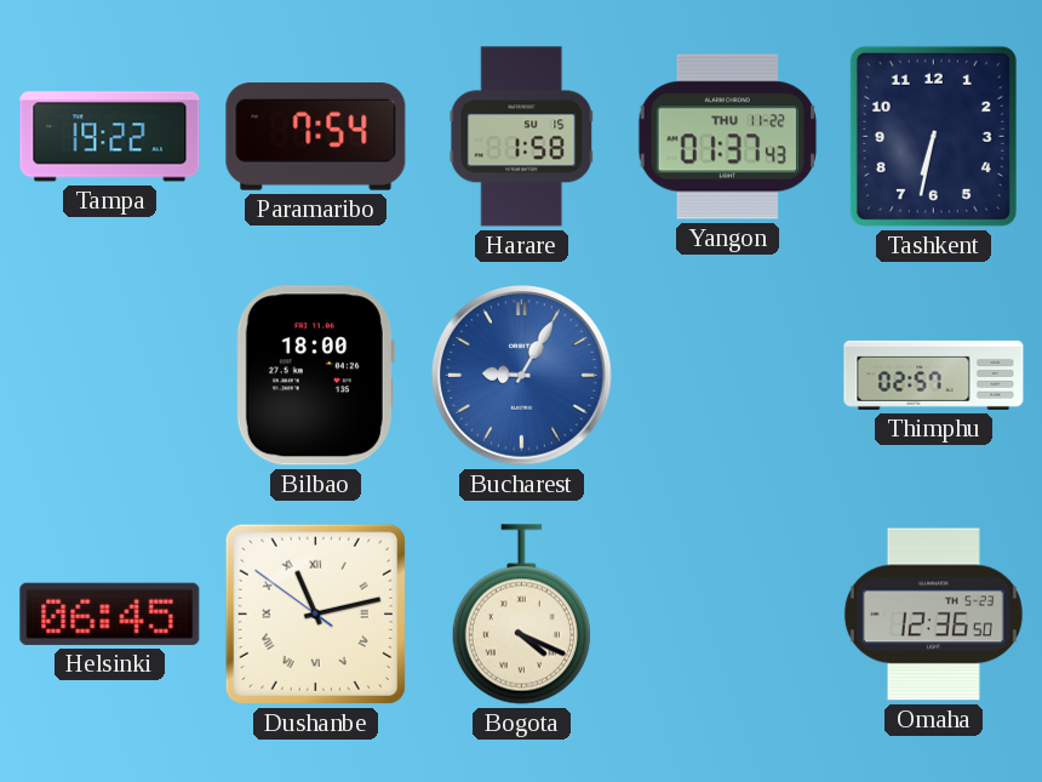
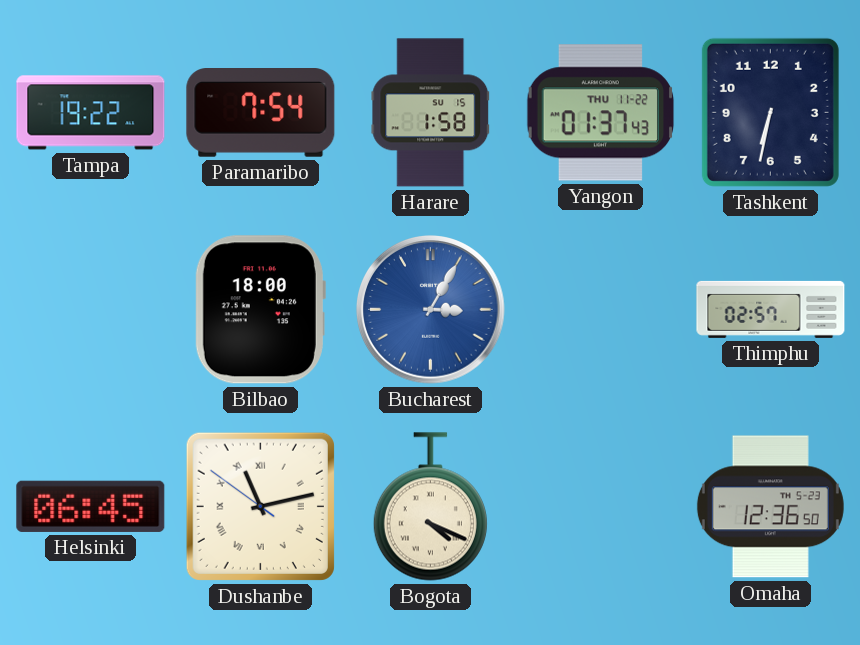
Bucharest: 9:05 -> 3:05 (431, 310)
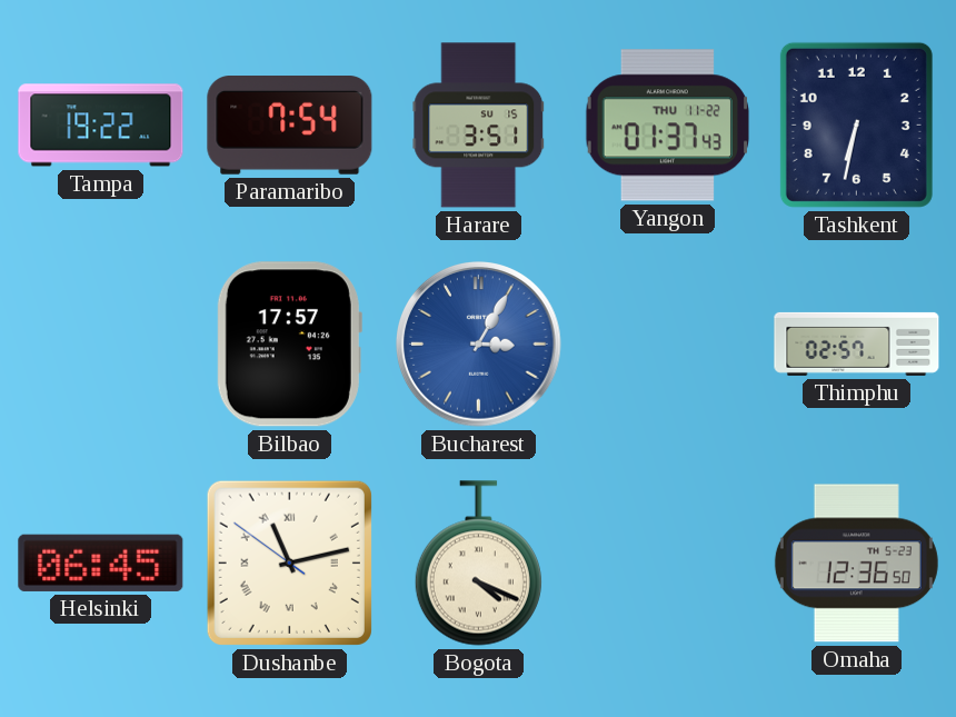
Harare: 1:58 -> 3:51 (479, 126)
Bilbao: 18:00 -> 17:57 (289, 345)
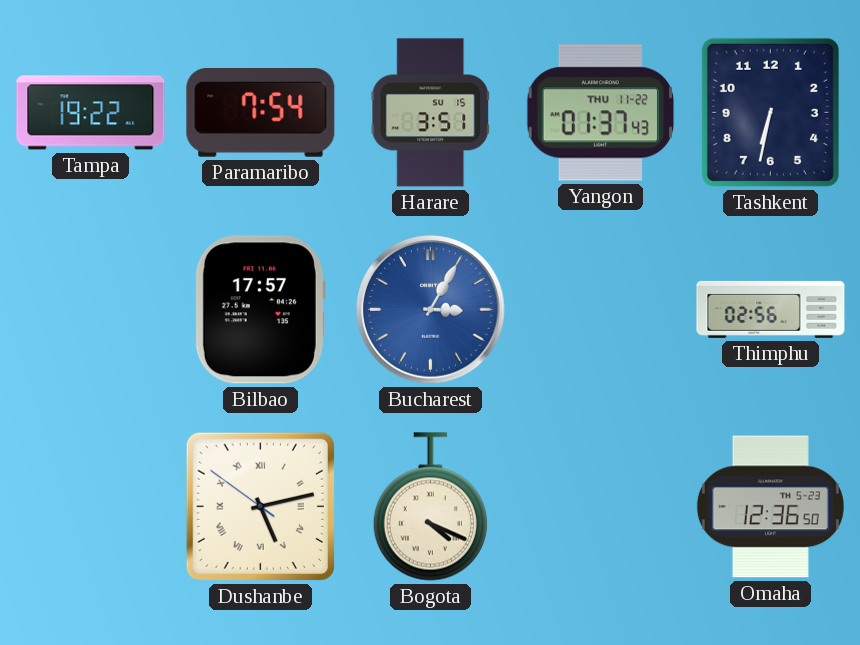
Thimphu: 02:57 -> 02:56 (771, 309)
Helsinki: 06:45 -> none (101, 562)
Dushanbe: 11:12 -> 5:12 (260, 506)
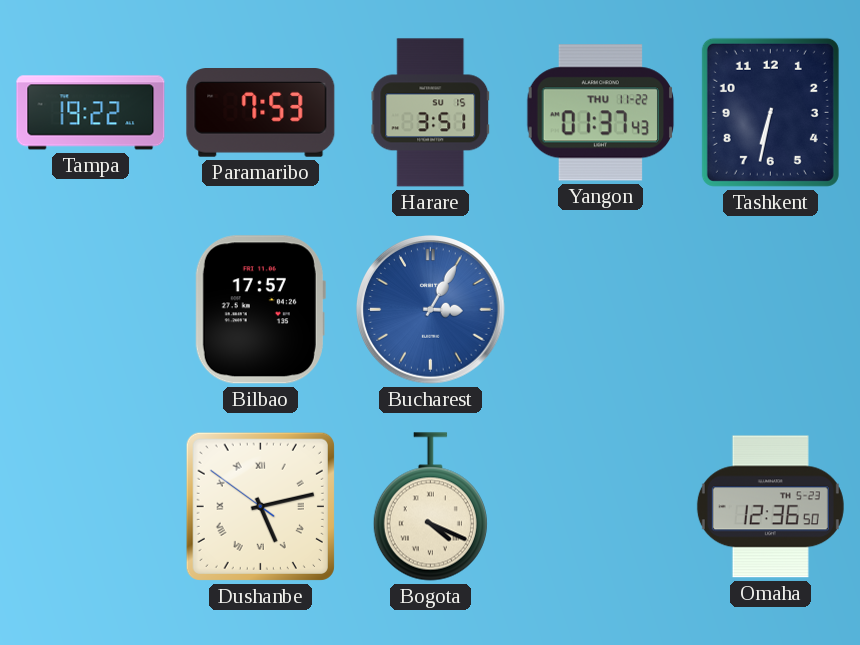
Paramaribo: 7:54 -> 7:53 (261, 113)
Thimphu: 02:56 -> none (771, 309)
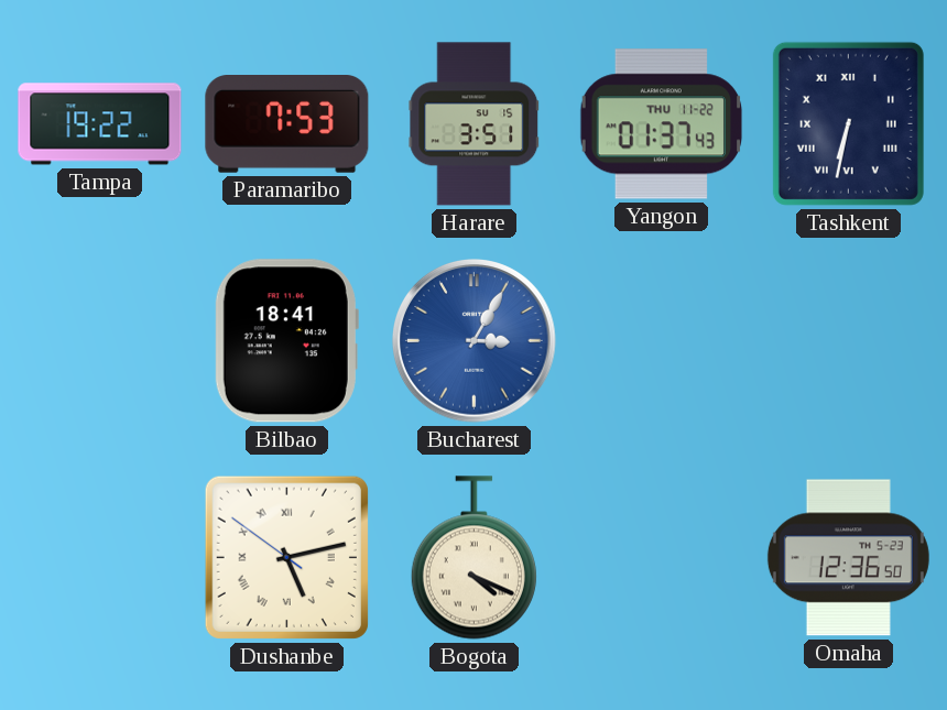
Tashkent numerals: Arabic -> Roman (848, 123)
Bilbao: 17:57 -> 18:41 (286, 341)
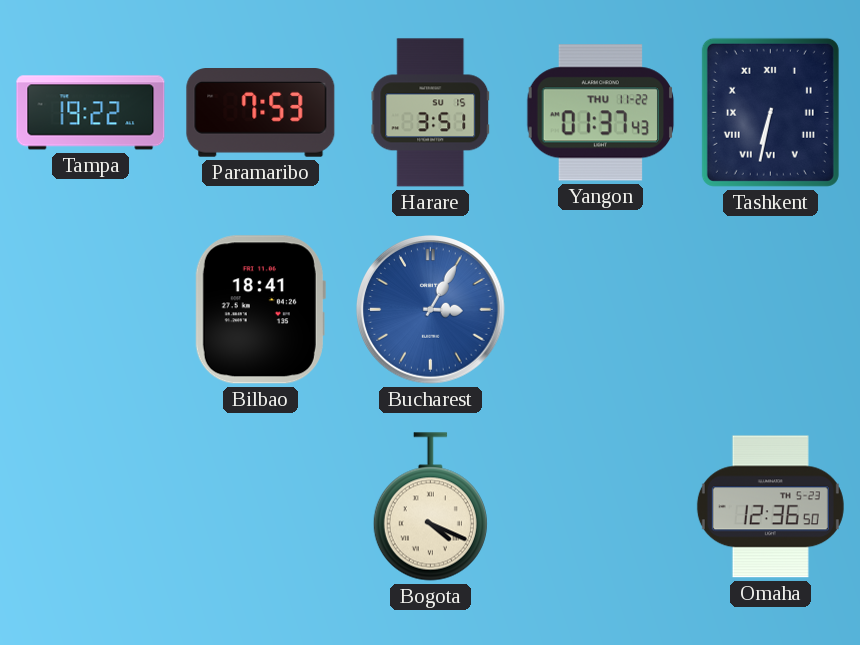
Dushanbe: 5:12 -> none (286, 557)
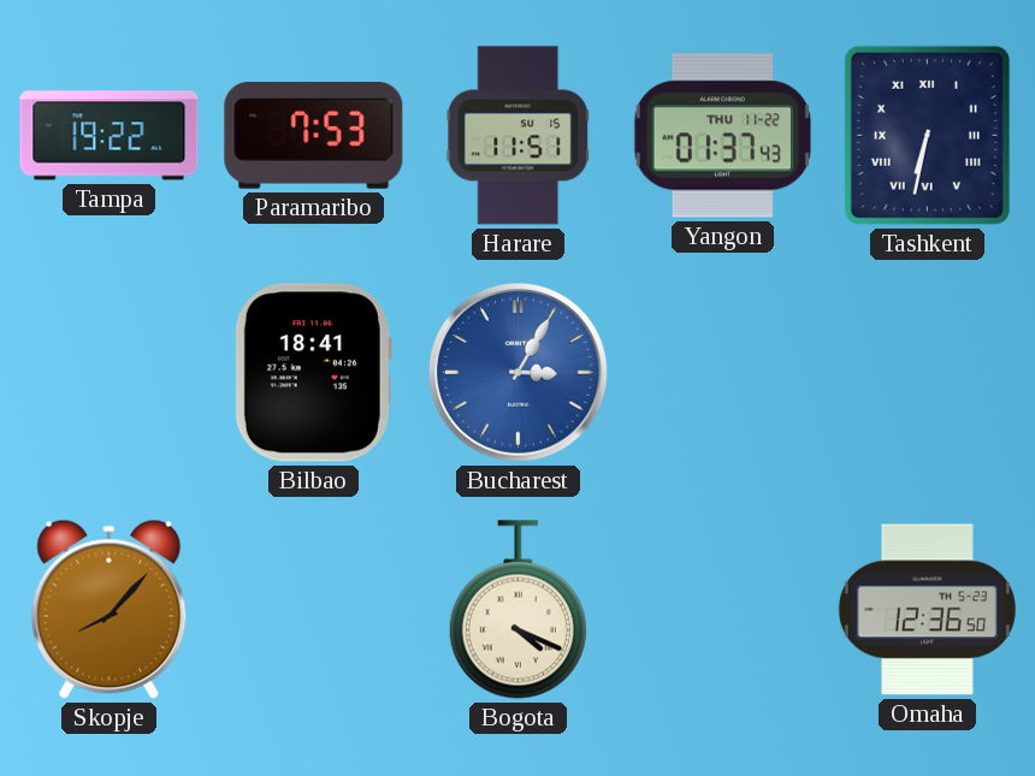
Harare: 3:51 -> 11:51 (519, 136)
Skopje: none -> 8:07 (110, 609)
